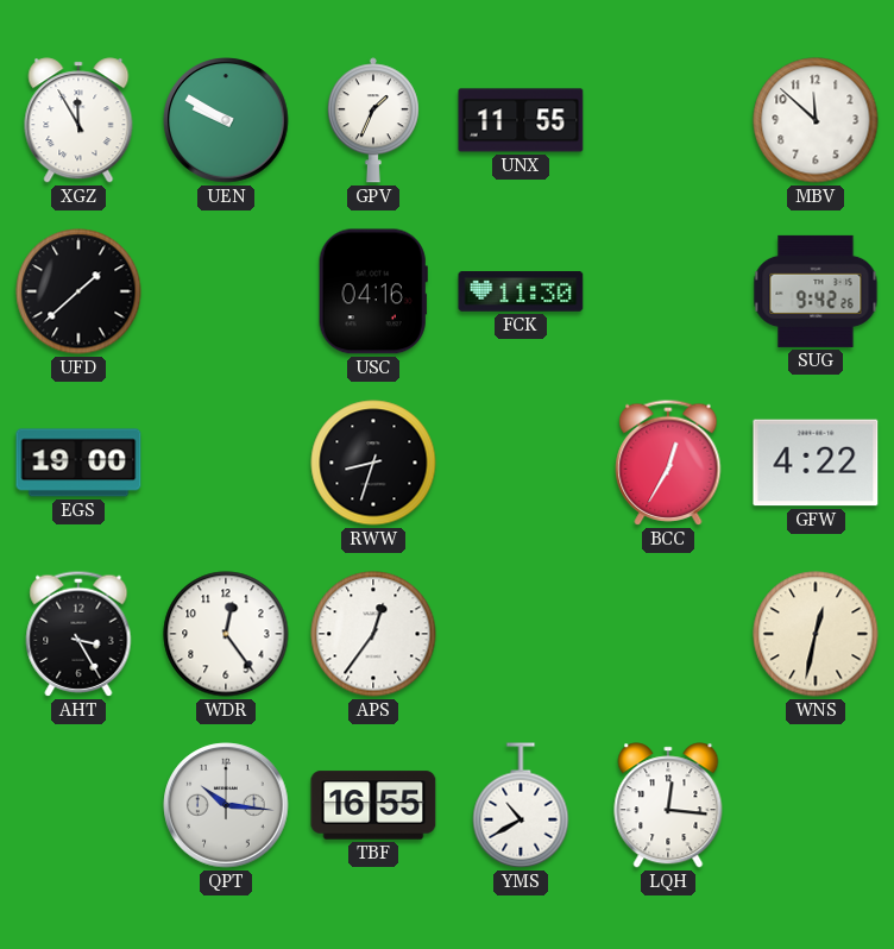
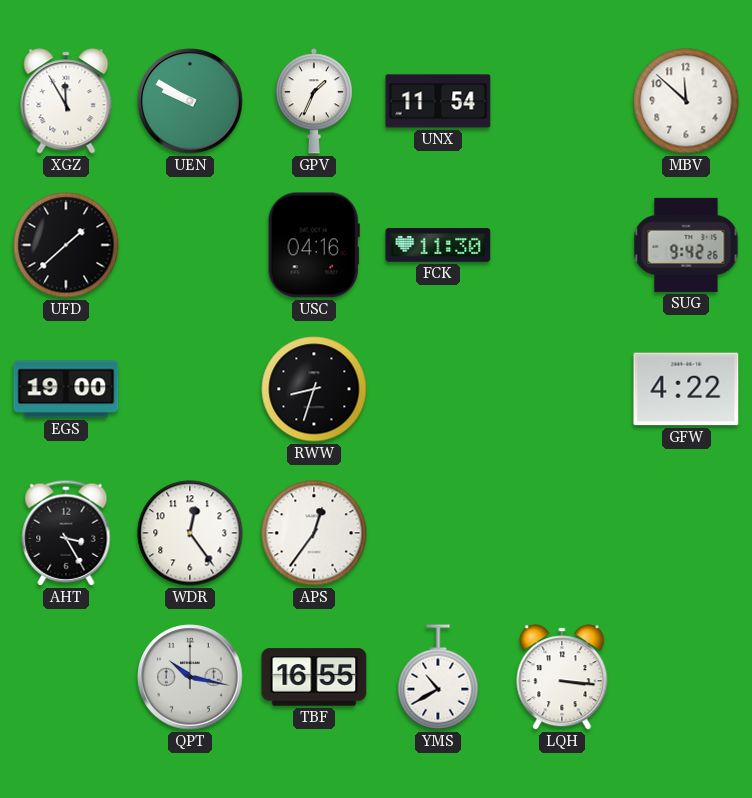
UNX: 11:55 -> 11:54 (438, 101)
BCC: 12:35 -> none (668, 463)
WNS: 12:32 -> none (816, 634)
QPT: 10:16 -> 10:17 (190, 677)
LQH: 12:16 -> 3:16 (562, 677)
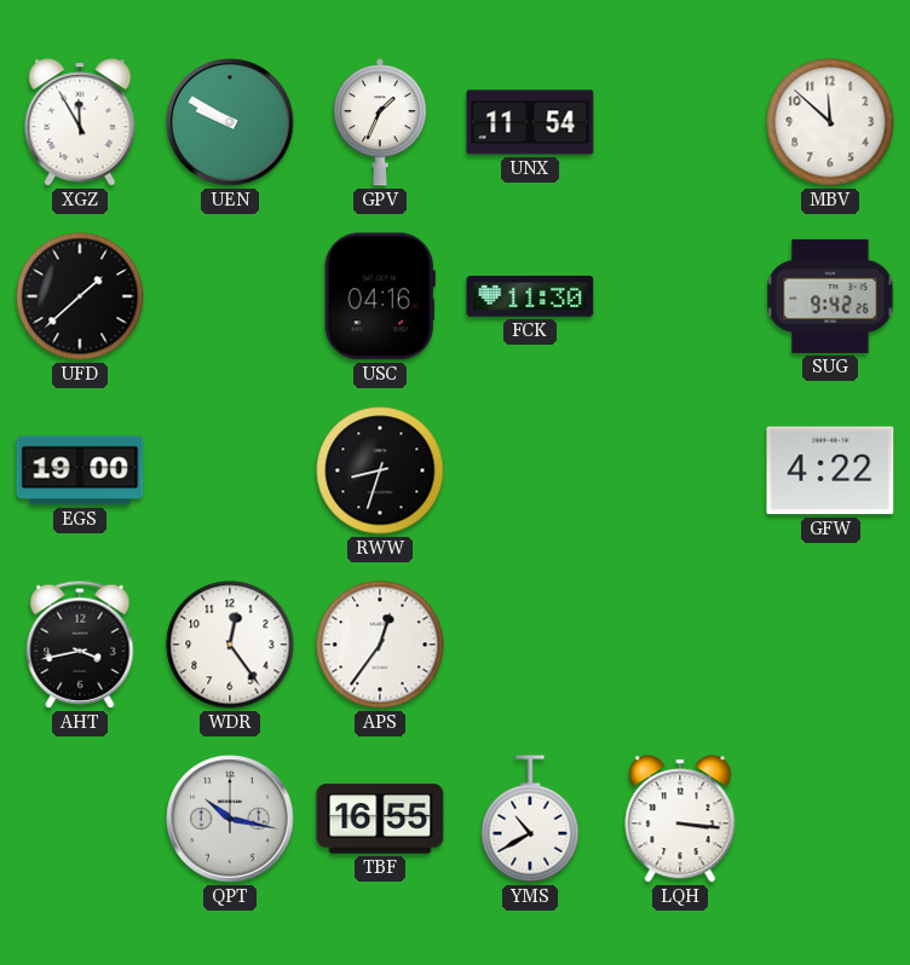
AHT: 3:25 -> 3:43 (80, 645)
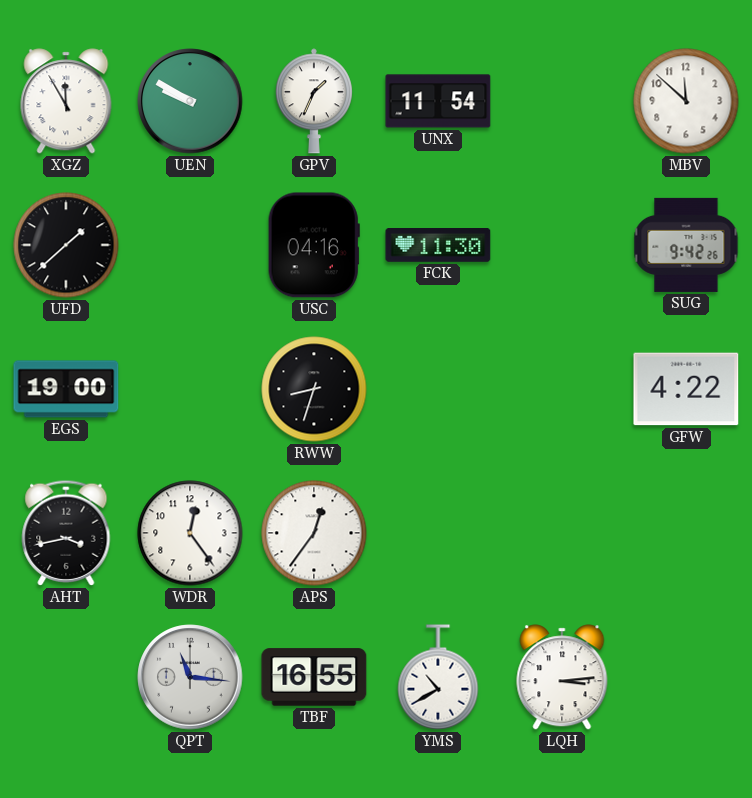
QPT: 10:17 -> 11:16 (190, 677)
LQH: 3:16 -> 3:14 (562, 677)
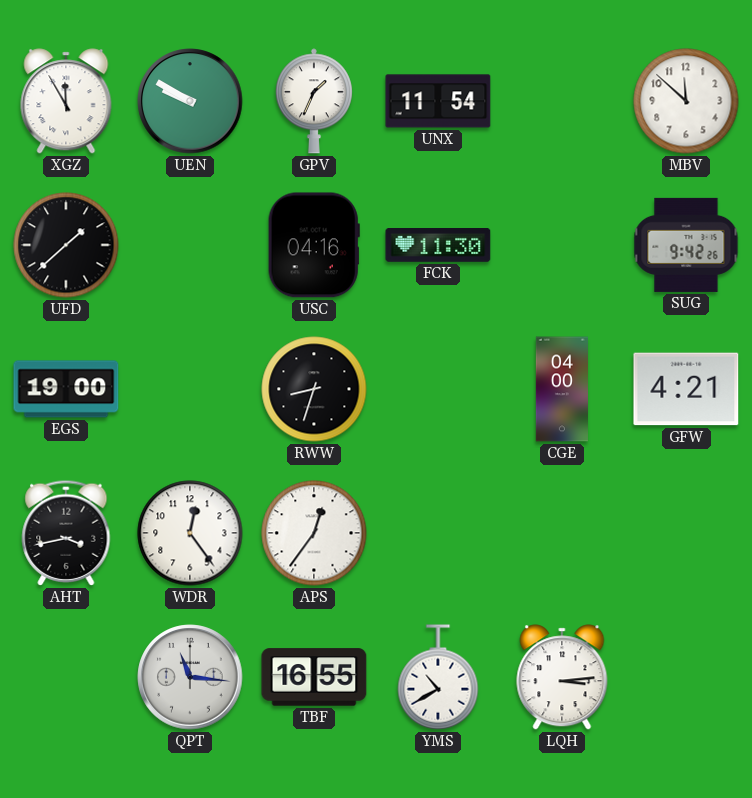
CGE: none -> 04:00 (562, 389)
GFW: 4:22 -> 4:21 (686, 389)
